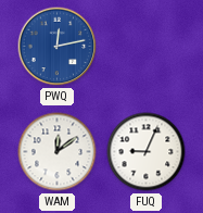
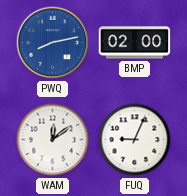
PWQ: 12:13 -> 8:13 (53, 43)
BMP: none -> 02:00 (135, 43)
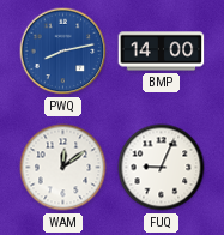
BMP: 02:00 -> 14:00 (162, 52)
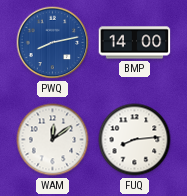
FUQ: 9:04 -> 8:14 (135, 140)
